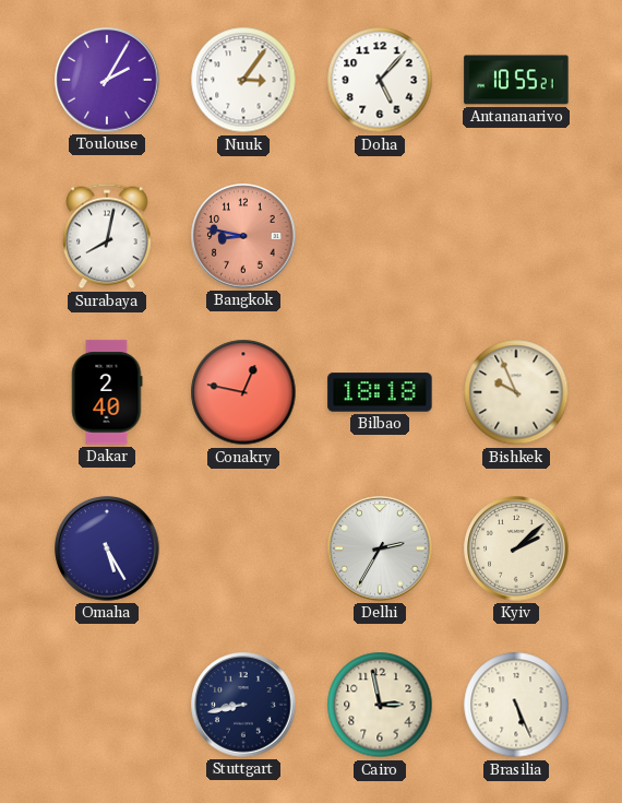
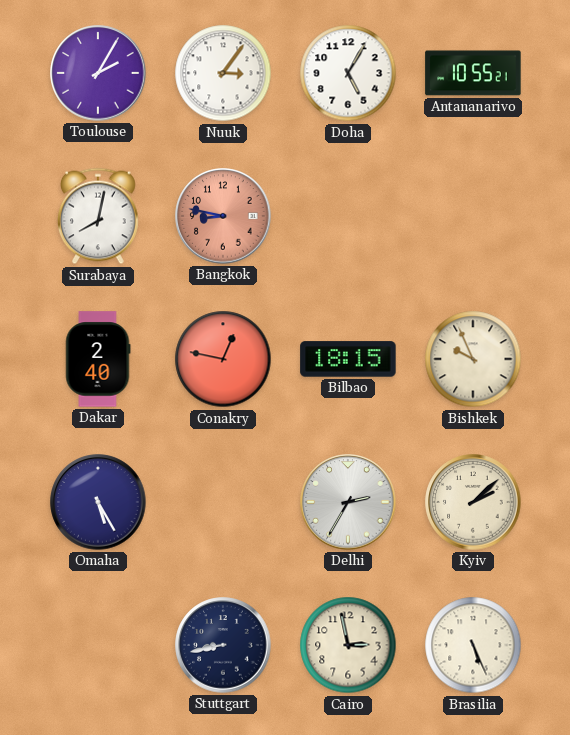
Doha: 5:07 -> 5:05 (348, 73)
Bilbao: 18:18 -> 18:15 (348, 359)
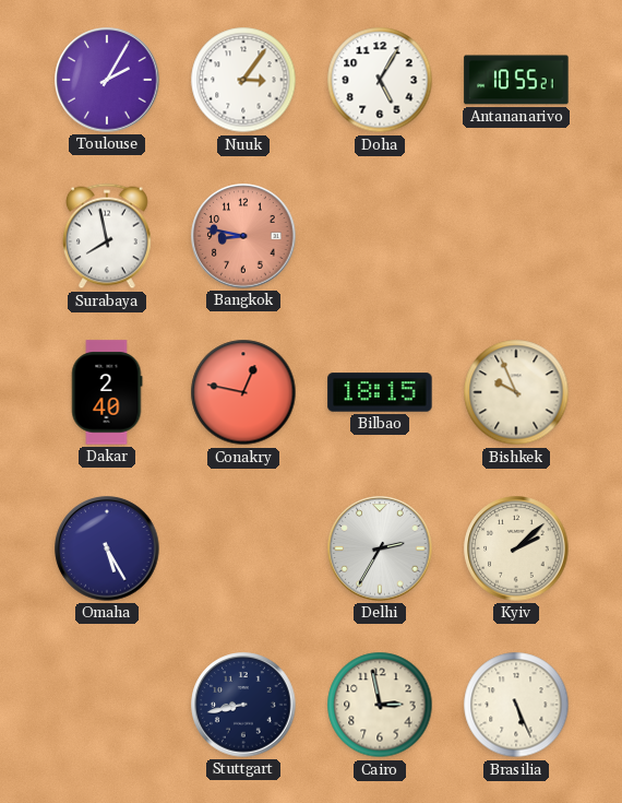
Surabaya: 8:02 -> 7:58 (108, 236)
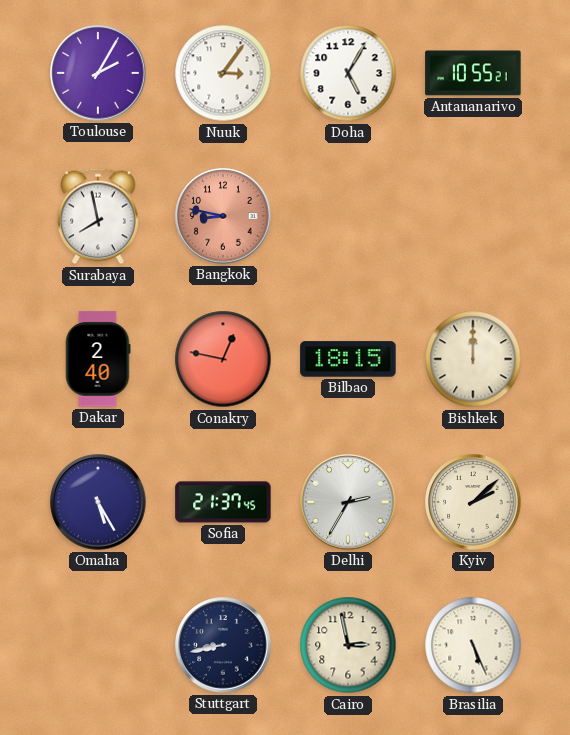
Bishkek: 9:56 -> 12:00 (473, 359)
Sofia: none -> 21:37 (223, 502)
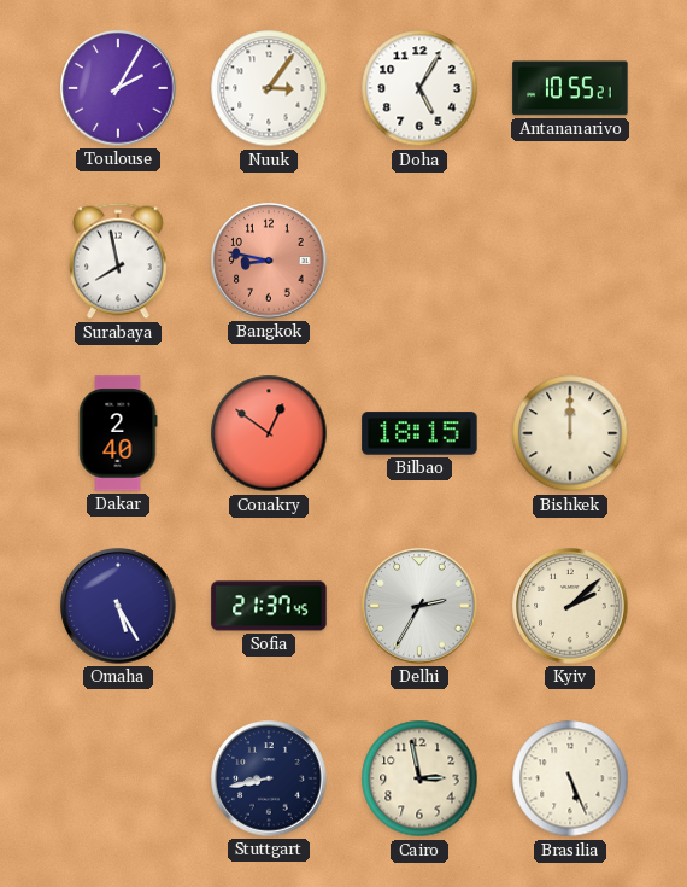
Conakry: 12:47 -> 12:51 (269, 433)
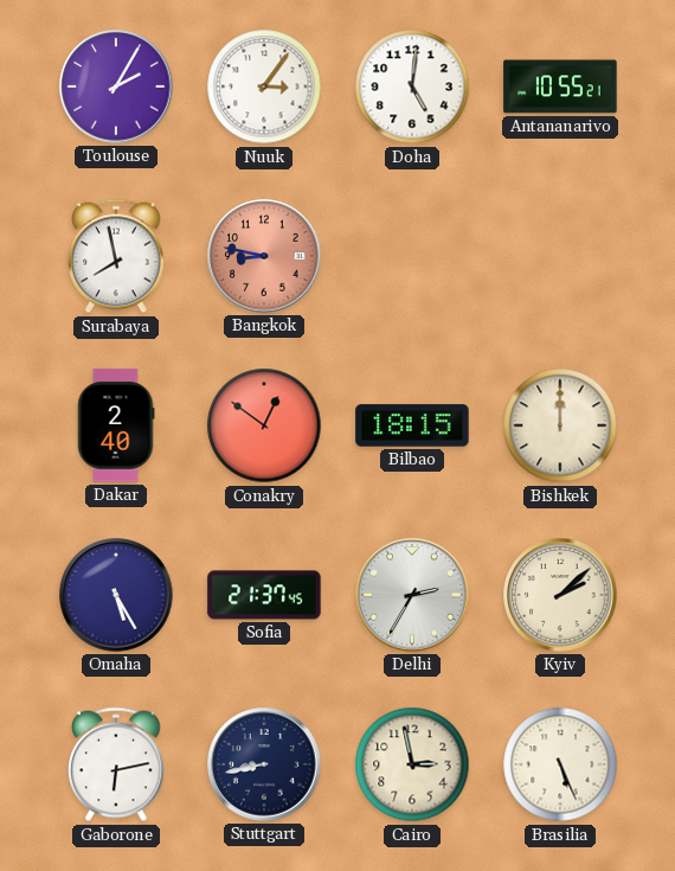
Doha: 5:05 -> 5:01 (412, 87)
Gaborone: none -> 6:13 (117, 764)
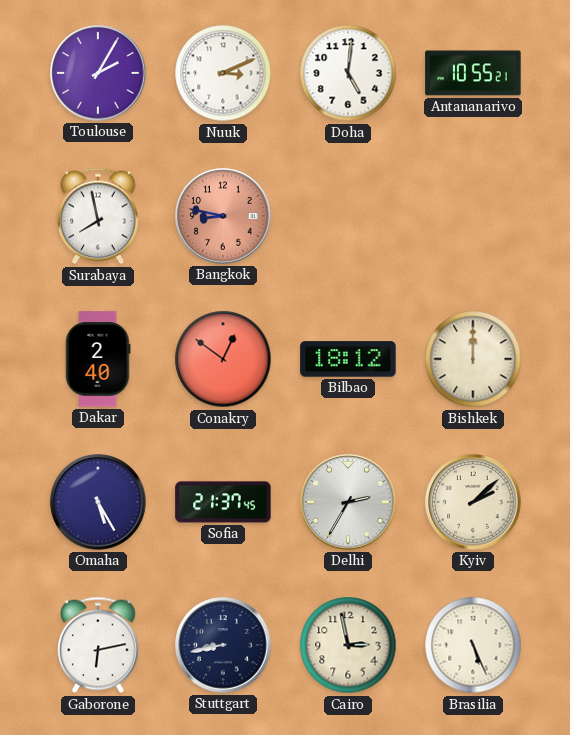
Nuuk: 3:06 -> 3:11 (223, 73)
Bilbao: 18:15 -> 18:12 (348, 359)
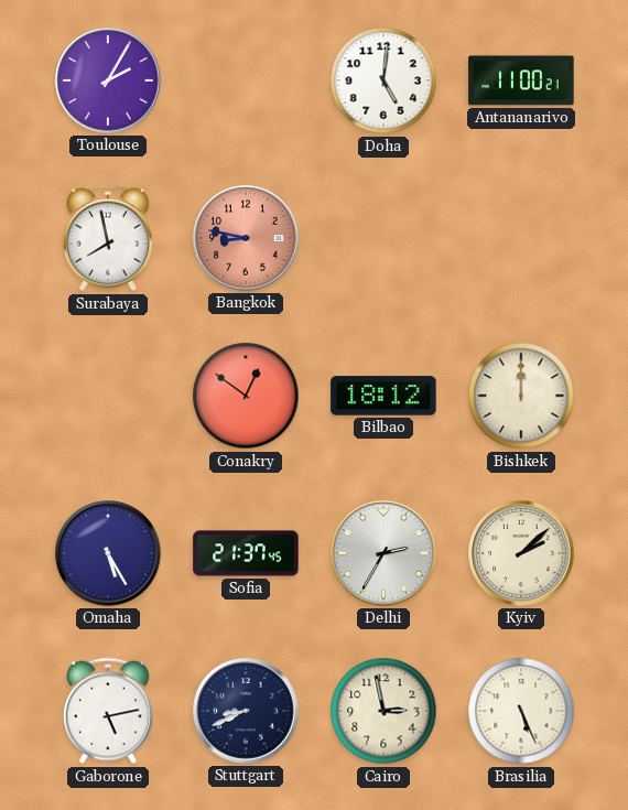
Nuuk: 3:11 -> none (223, 73)
Antananarivo: 10:55 -> 11:00 (521, 80)
Dakar: 2:40 -> none (98, 359)
Gaborone: 6:13 -> 5:13 (109, 711)
Stuttgart: 8:43 -> 8:41 (246, 711)
